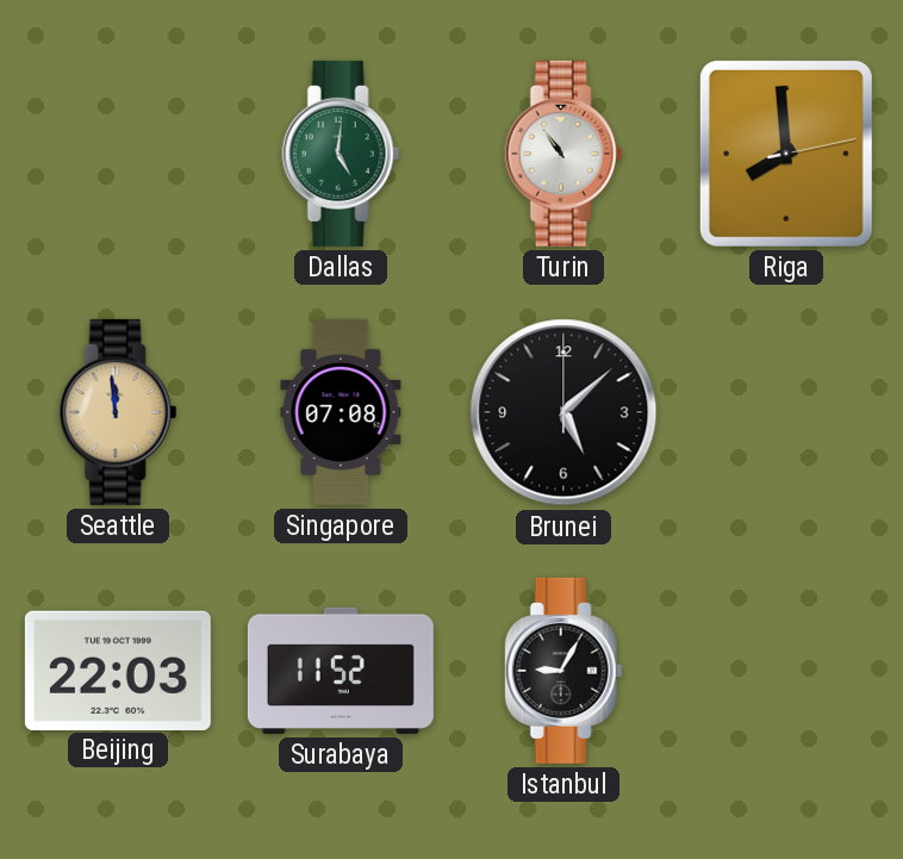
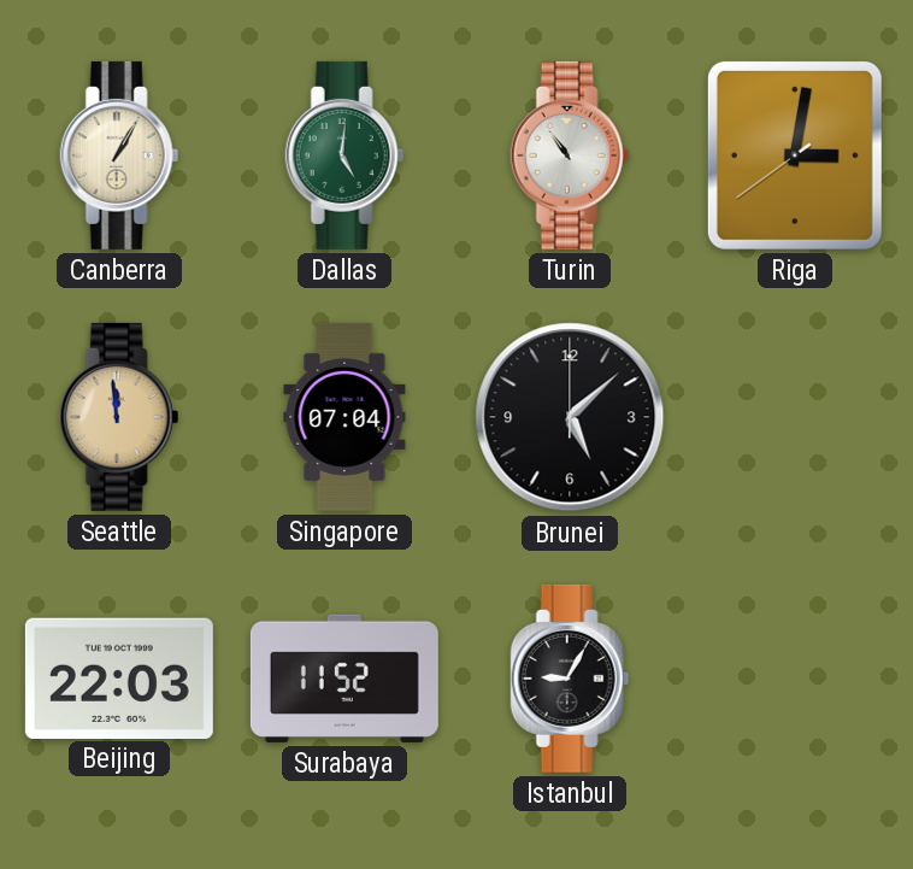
Canberra: none -> 1:05 (119, 155)
Riga: 7:59 -> 3:01 (795, 155)
Singapore: 07:08 -> 07:04 (344, 417)
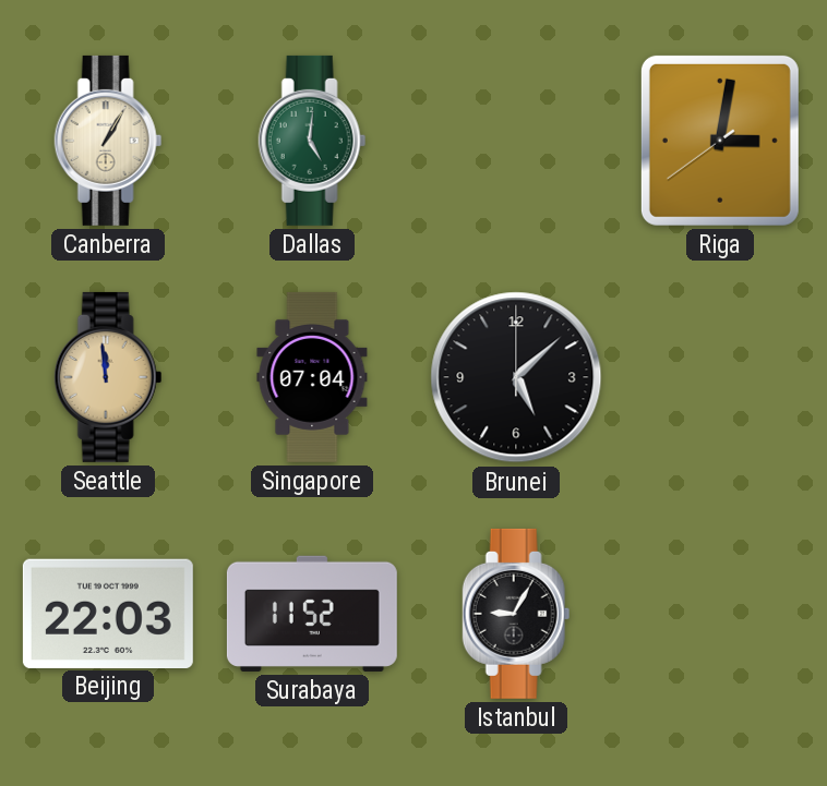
Turin: 10:54 -> none (570, 155)
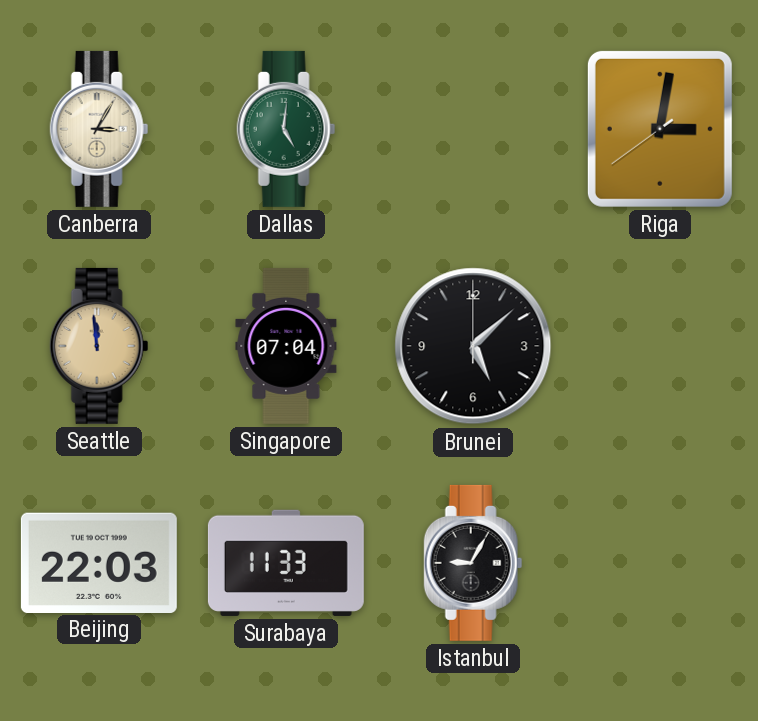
Canberra: 1:05 -> 3:05 (99, 129)
Surabaya: 11:52 -> 11:33 (286, 563)
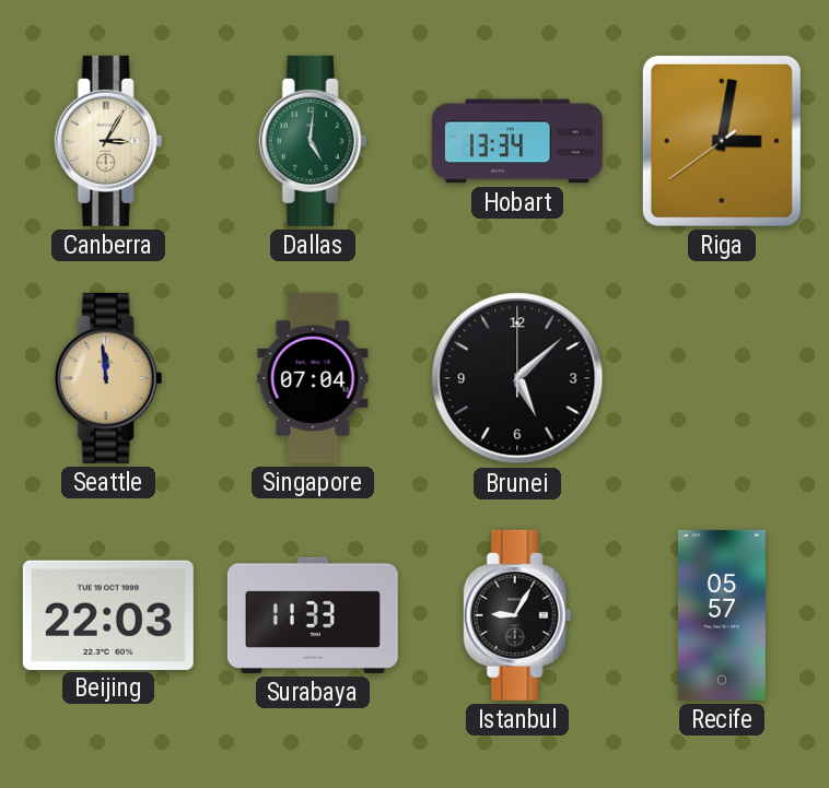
Hobart: none -> 13:34 (517, 141)
Recife: none -> 05:57 (722, 615)
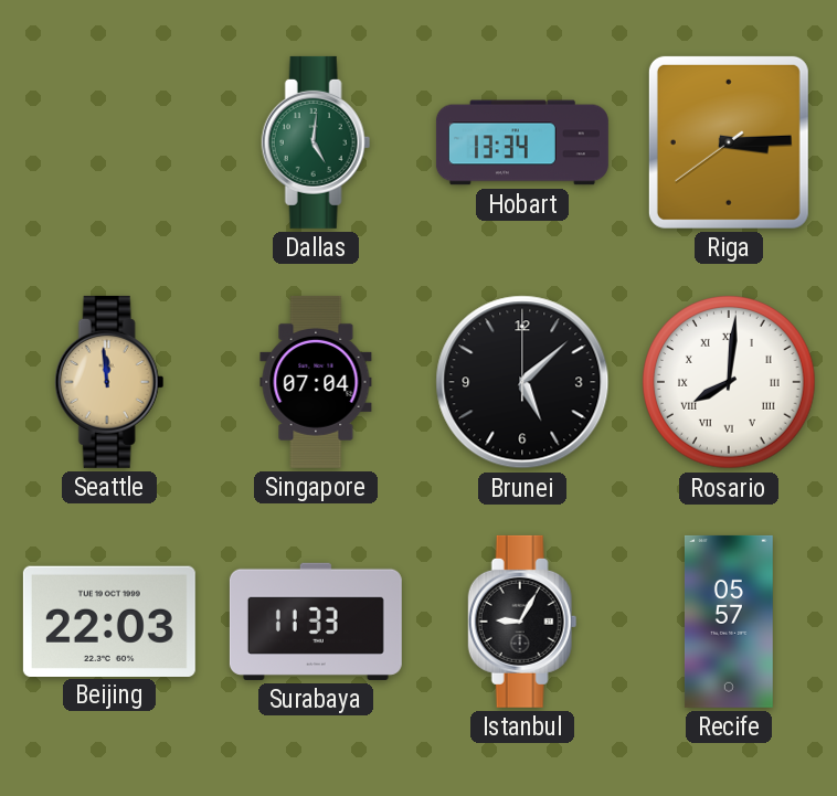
Canberra: 3:05 -> none (108, 141)
Riga: 3:01 -> 3:14 (729, 142)
Rosario: none -> 8:01 (729, 382)
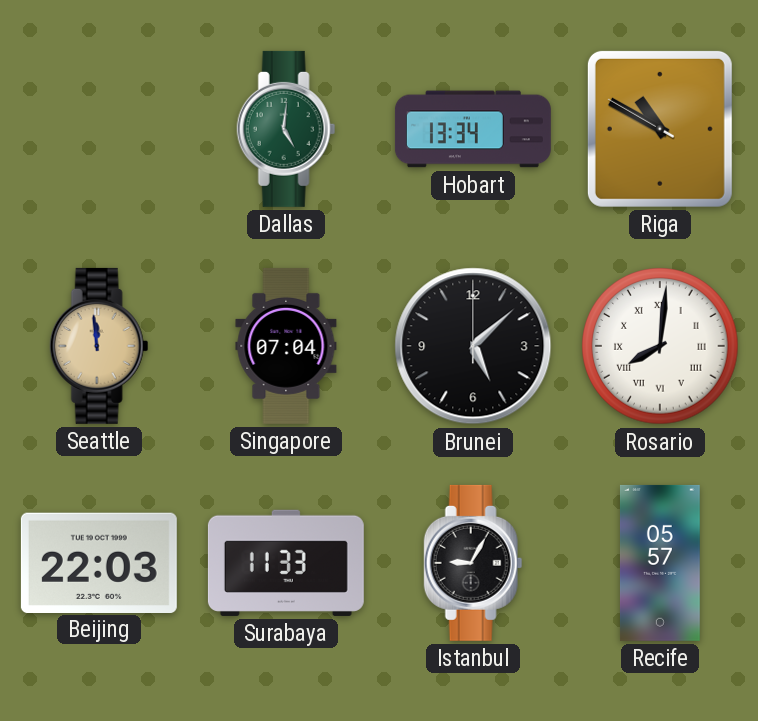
Riga: 3:14 -> 10:49 (660, 129)
